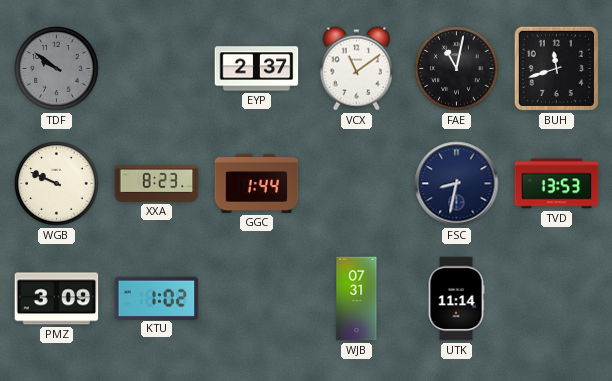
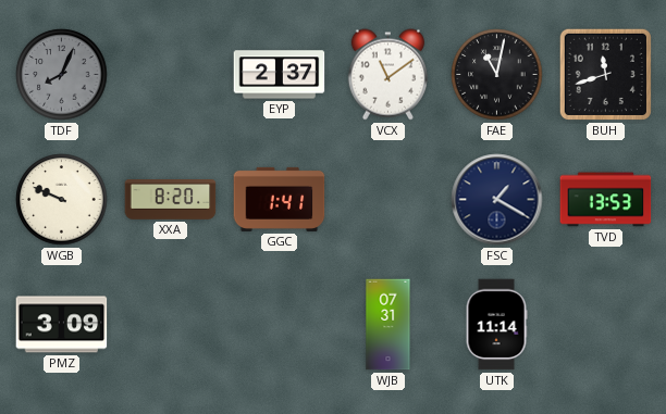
TDF: 9:51 -> 8:04 (62, 75)
XXA: 8:23 -> 8:20 (171, 200)
GGC: 1:44 -> 1:41 (280, 199)
FSC: 8:32 -> 1:20 (497, 200)
KTU: 1:02 -> none (157, 298)
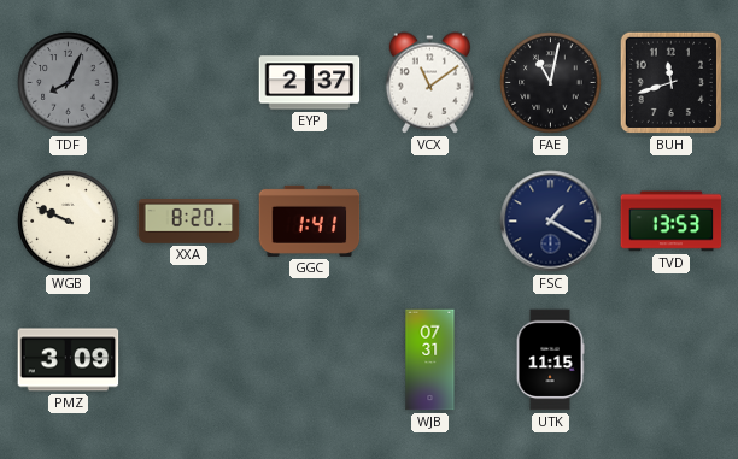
UTK: 11:14 -> 11:15 (550, 360)
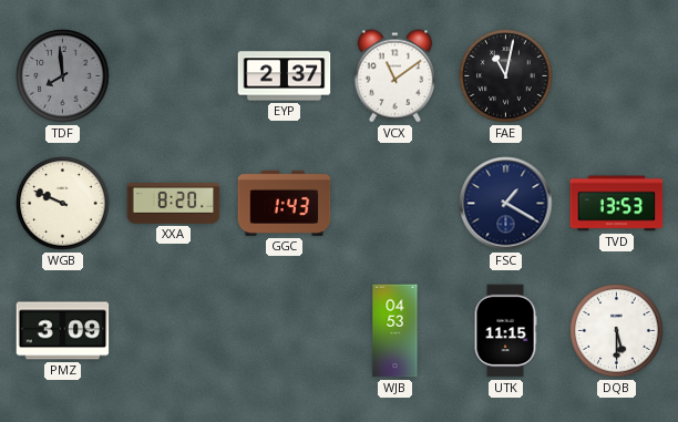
TDF: 8:04 -> 7:59 (63, 76)
BUH: 11:42 -> none (670, 82)
GGC: 1:41 -> 1:43 (285, 203)
WJB: 07:31 -> 04:53 (395, 331)
DQB: none -> 5:30 (617, 331)
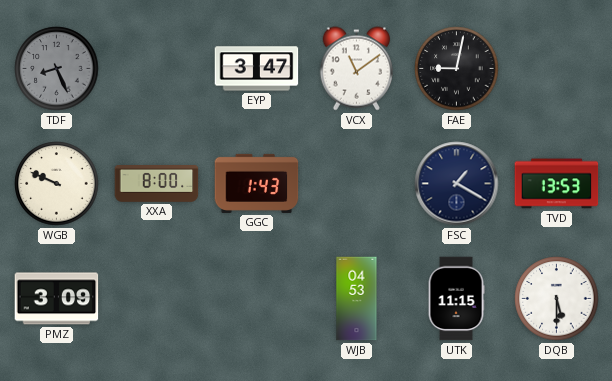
TDF: 7:59 -> 8:26 (57, 69)
EYP: 2:37 -> 3:47 (257, 69)
FAE: 11:02 -> 9:02 (457, 69)
XXA: 8:20 -> 8:00 (157, 184)
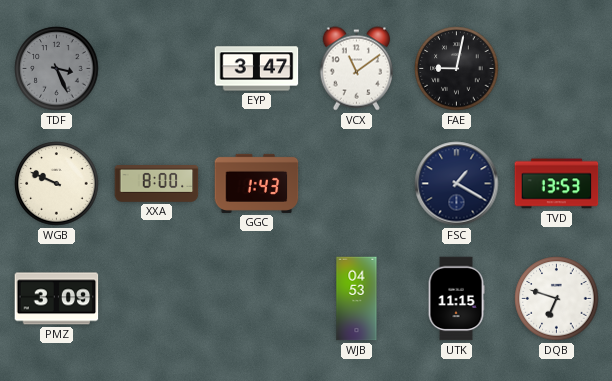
TDF: 8:26 -> 3:26 (57, 69)
DQB: 5:30 -> 6:48 (557, 299)
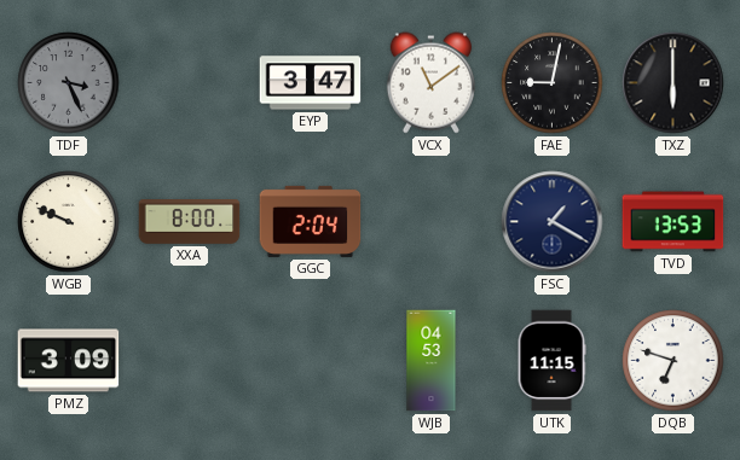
TXZ: none -> 6:00 (673, 83)
GGC: 1:43 -> 2:04 (311, 221)
